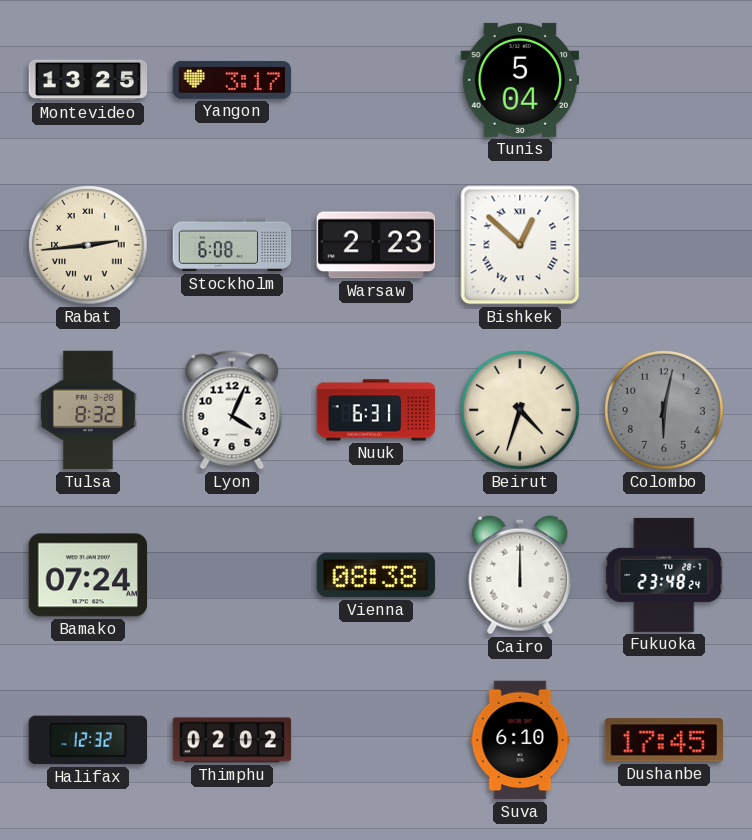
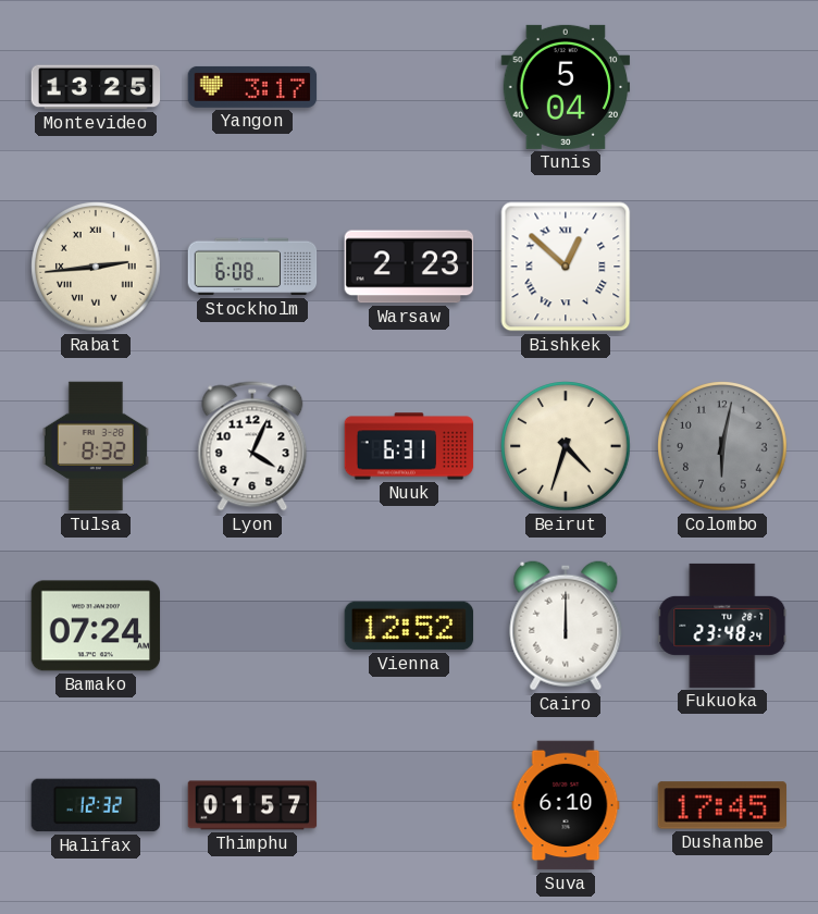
Vienna: 08:38 -> 12:52 (409, 626)
Thimphu: 02:02 -> 01:57 (252, 805)
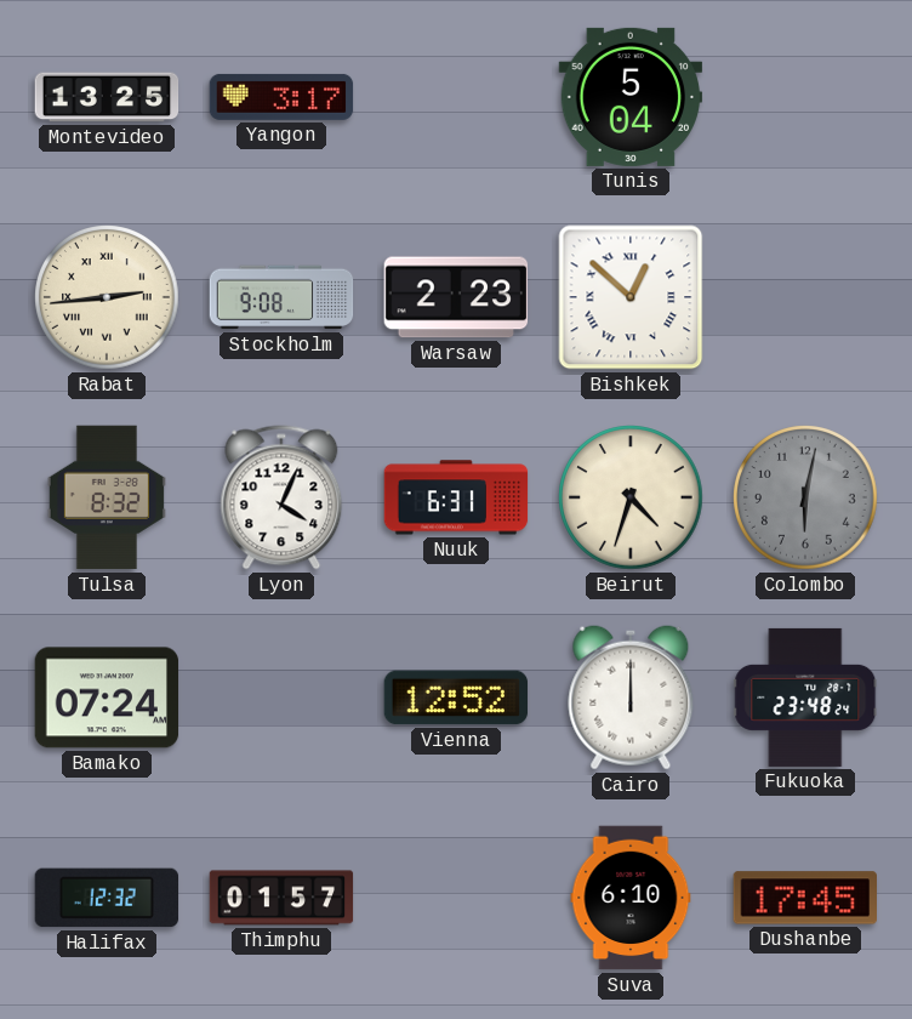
Stockholm: 6:08 -> 9:08 (281, 297)
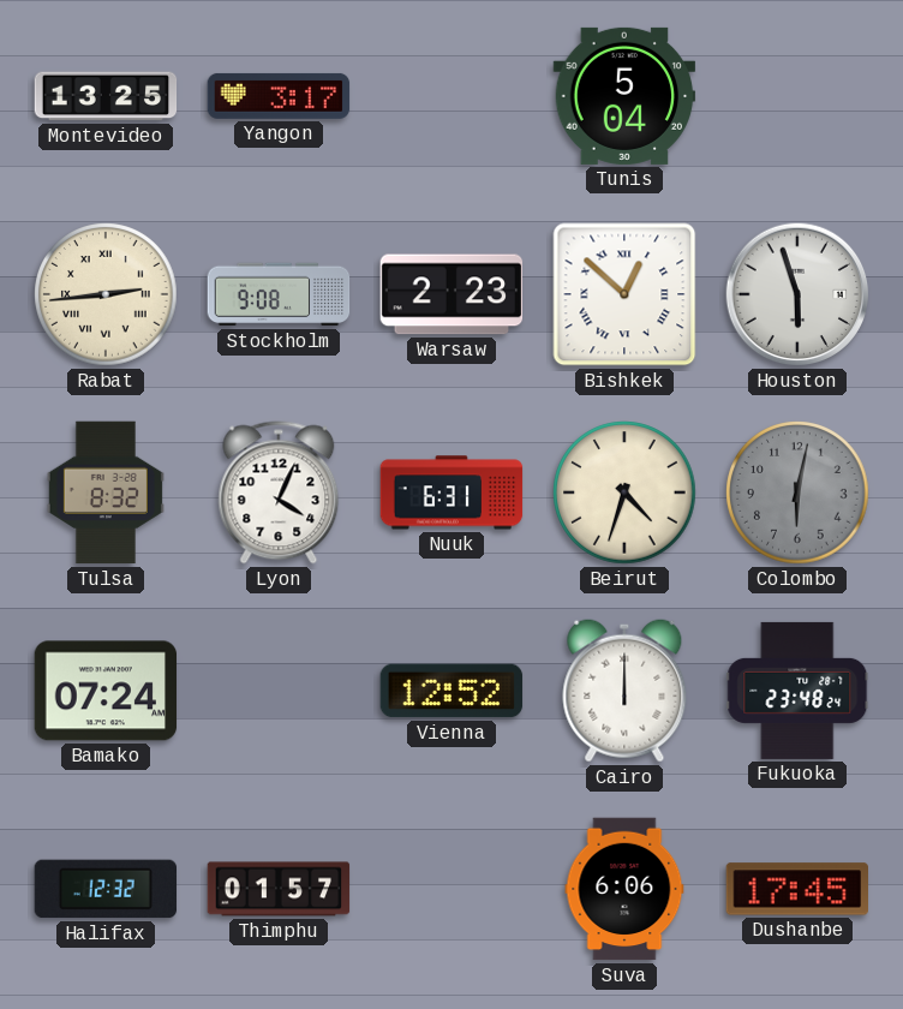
Houston: none -> 5:57 (797, 294)
Suva: 6:10 -> 6:06 (624, 889)
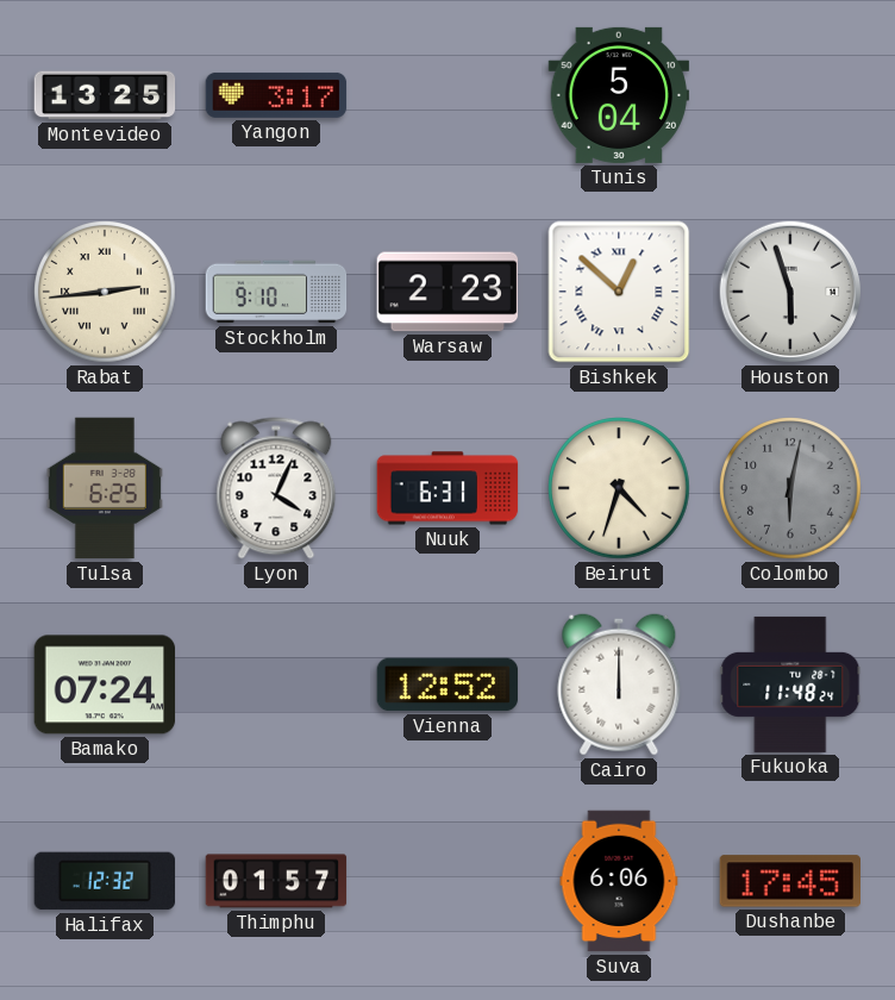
Stockholm: 9:08 -> 9:10 (276, 292)
Tulsa: 8:32 -> 6:25 (105, 488)
Fukuoka: 23:48 -> 11:48 (790, 685)
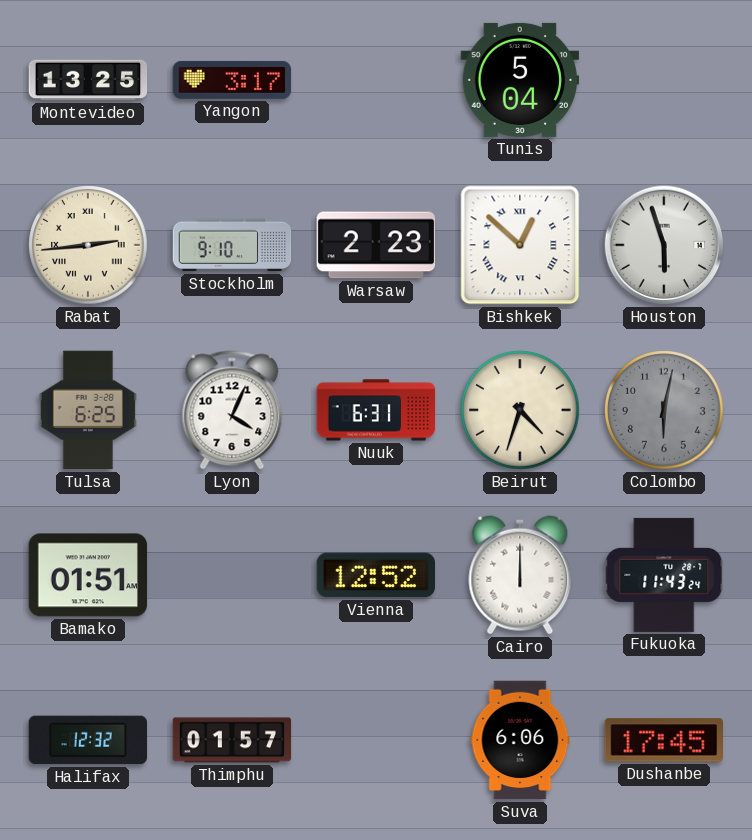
Bamako: 07:24 -> 01:51 (88, 575)
Fukuoka: 11:48 -> 11:43 (664, 575)
